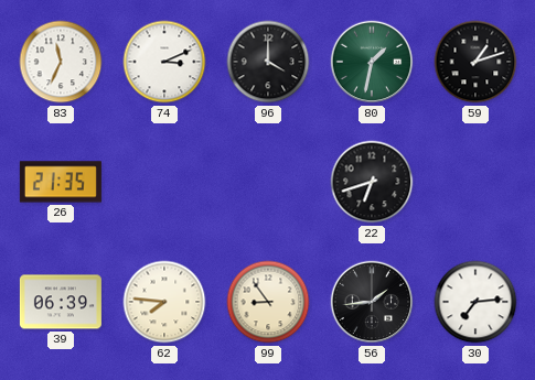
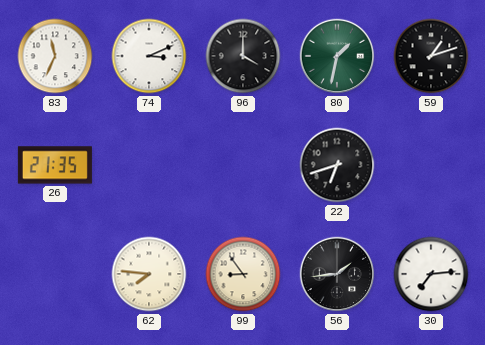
39: 06:39 -> none (61, 302)
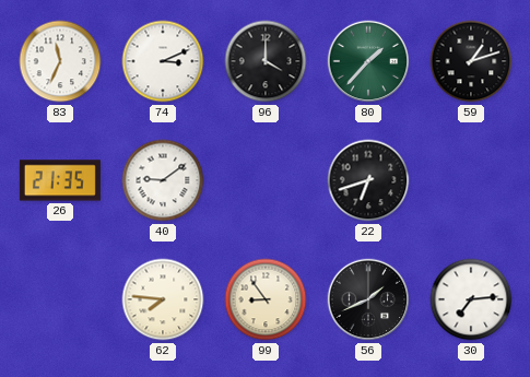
80: 1:32 -> 1:37 (368, 61)
40: none -> 9:09 (163, 180)
56: 1:44 -> 1:41 (368, 299)
